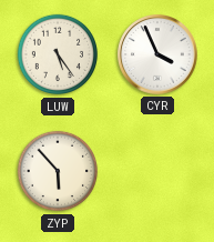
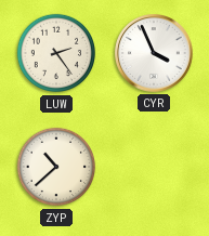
LUW: 5:24 -> 2:24 (56, 53)
ZYP: 5:53 -> 10:38 (56, 167)
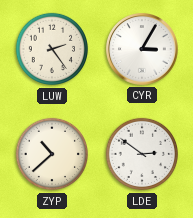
CYR: 3:56 -> 3:05 (143, 50)
LDE: none -> 2:51 (142, 154)
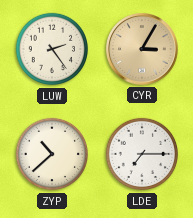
CYR dial: white -> champagne (143, 50)
LDE: 2:51 -> 7:15 (142, 154)
